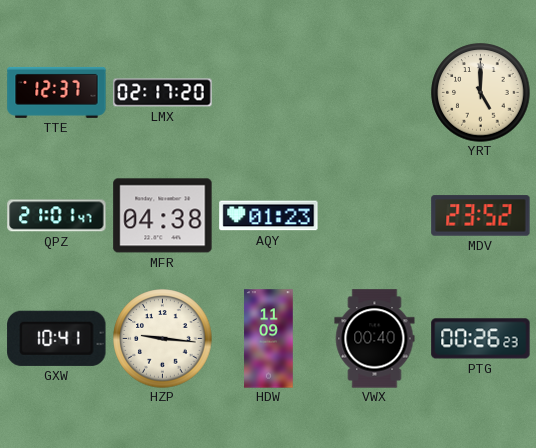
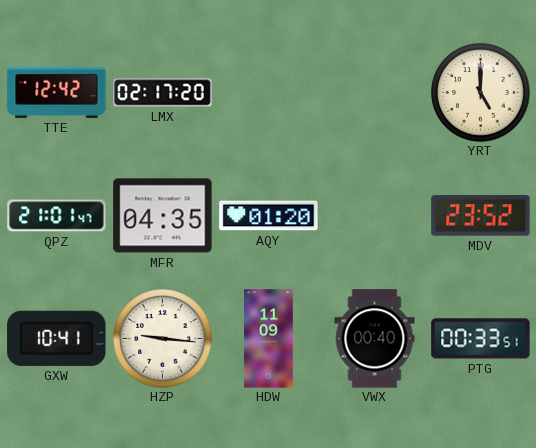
TTE: 12:37 -> 12:42 (57, 92)
MFR: 04:38 -> 04:35 (163, 216)
AQY: 01:23 -> 01:20 (269, 216)
PTG: 00:26 -> 00:33 (481, 339)
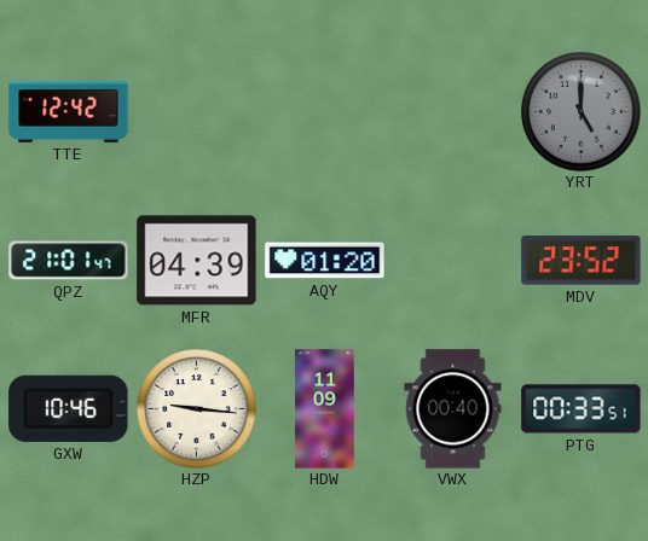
LMX: 02:17 -> none (163, 93)
YRT dial: cream -> grey (582, 112)
MFR: 04:35 -> 04:39 (197, 261)
GXW: 10:41 -> 10:46 (69, 408)
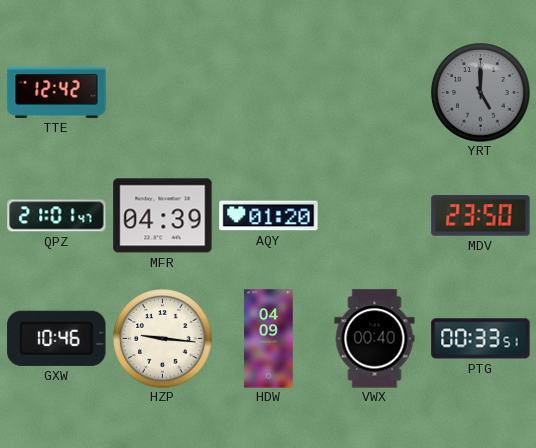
MDV: 23:52 -> 23:50 (481, 216)
HDW: 11:09 -> 04:09 (269, 339)
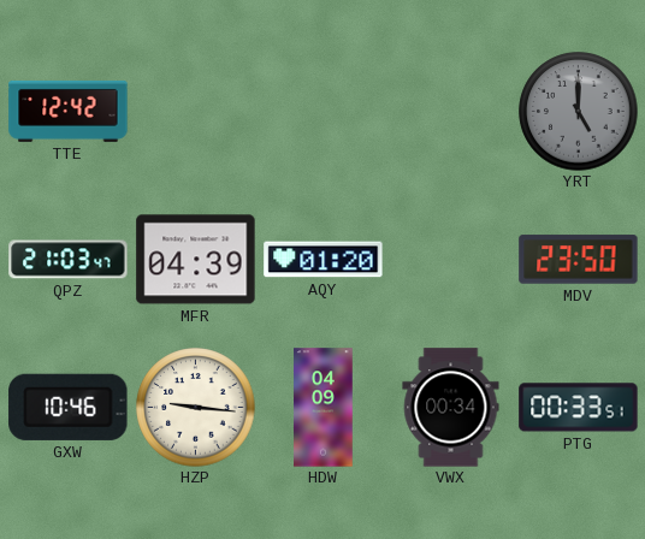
QPZ: 21:01 -> 21:03 (69, 260)
VWX: 00:40 -> 00:34 (451, 408)
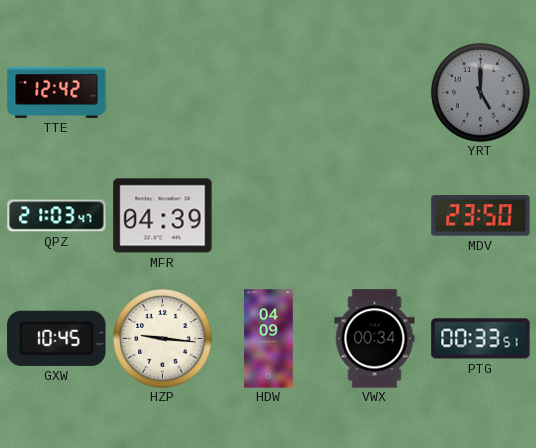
AQY: 01:20 -> none (324, 260)
GXW: 10:46 -> 10:45 (57, 338)
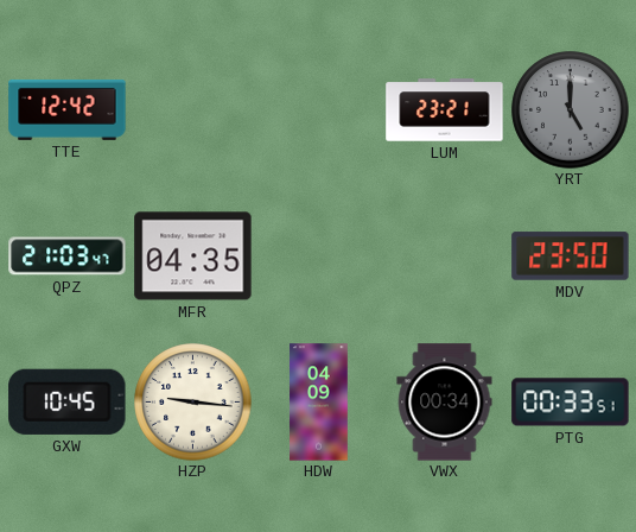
LUM: none -> 23:21 (445, 110)
MFR: 04:39 -> 04:35 (193, 256)
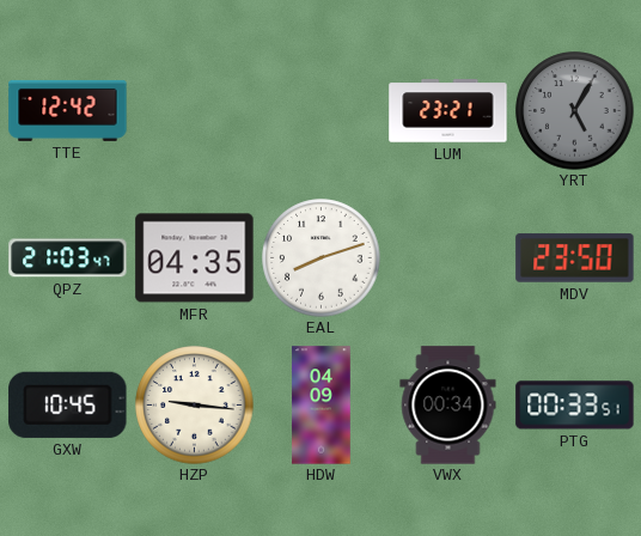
YRT: 5:00 -> 5:05 (575, 111)
EAL: none -> 8:12 (322, 258)
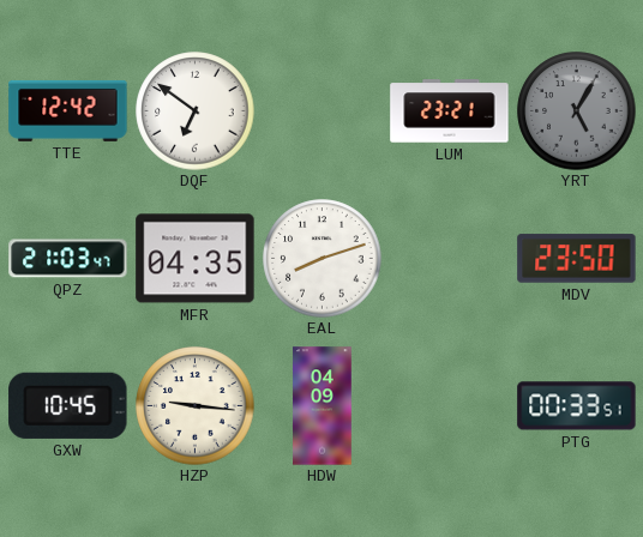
DQF: none -> 6:51 (196, 111)
VWX: 00:34 -> none (448, 406)
